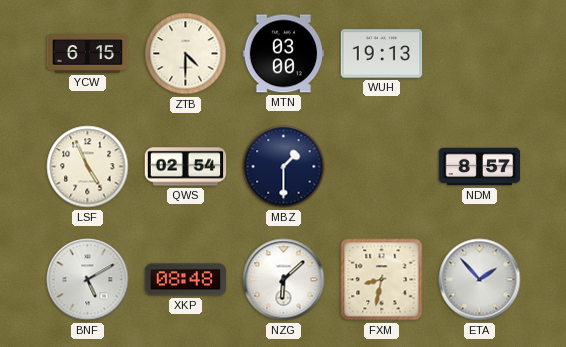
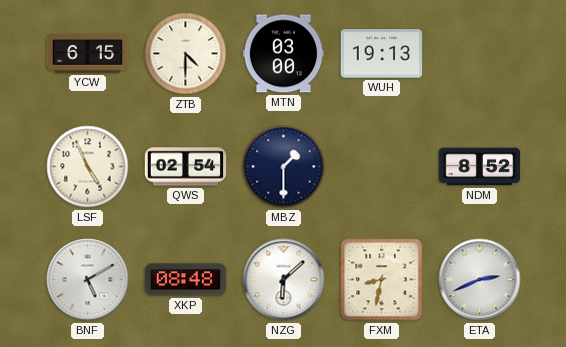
NDM: 8:57 -> 8:52 (480, 167)
ETA: 1:53 -> 2:41 (480, 280)
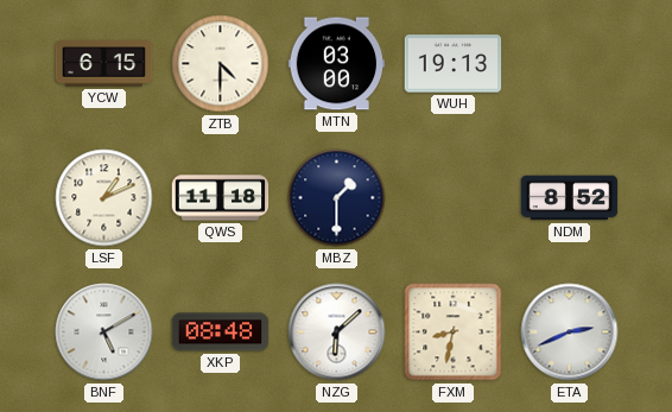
LSF: 4:56 -> 1:11 (104, 198)
QWS: 02:54 -> 11:18 (221, 198)
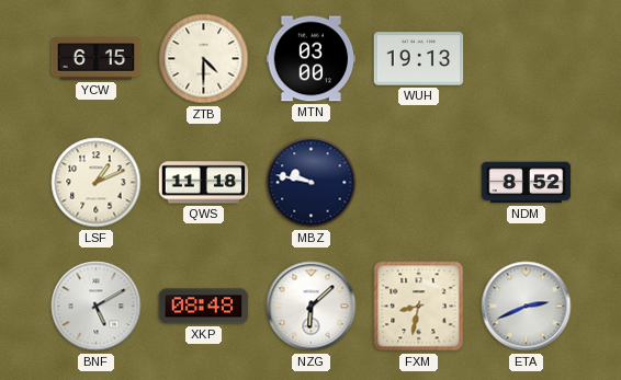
MBZ: 1:30 -> 9:47 (312, 183)
